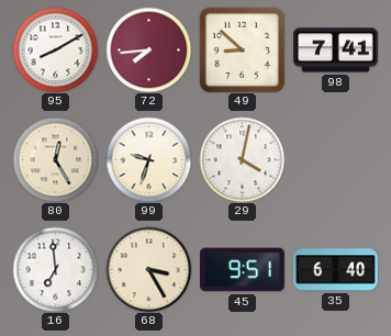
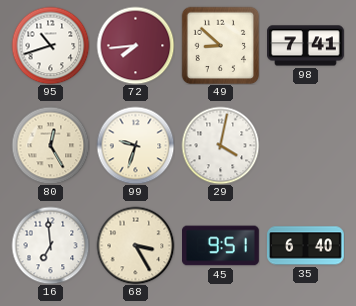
95: 8:10 -> 10:42 (50, 45)
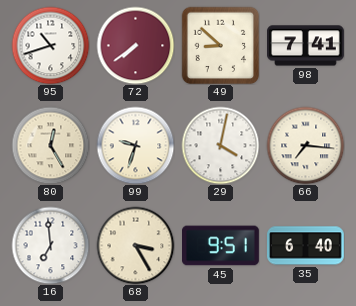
72: 7:44 -> 7:39 (135, 45)
66: none -> 7:16 (305, 145)
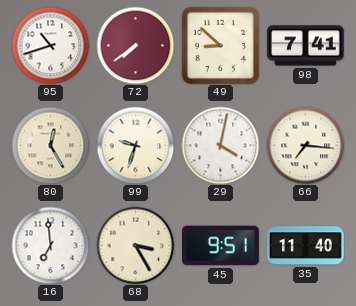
35: 6:40 -> 11:40 (306, 246)
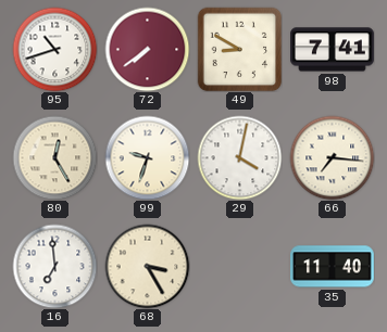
49: 8:52 -> 8:50 (239, 49)
45: 9:51 -> none (221, 246)
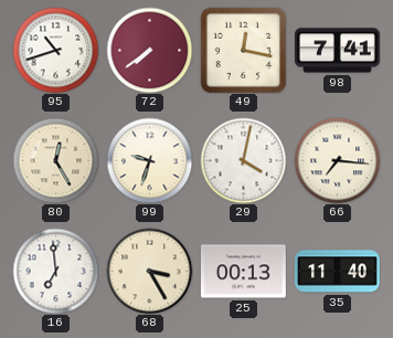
49: 8:50 -> 12:17 (243, 50)
25: none -> 00:13 (244, 272)
